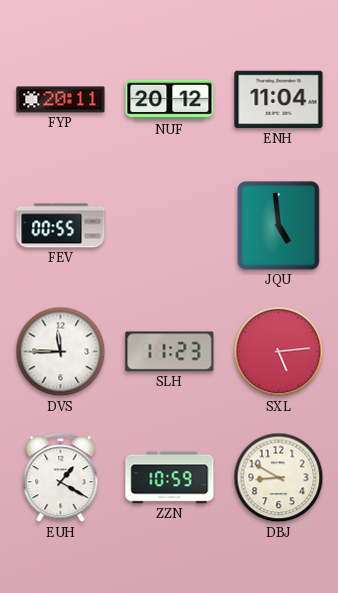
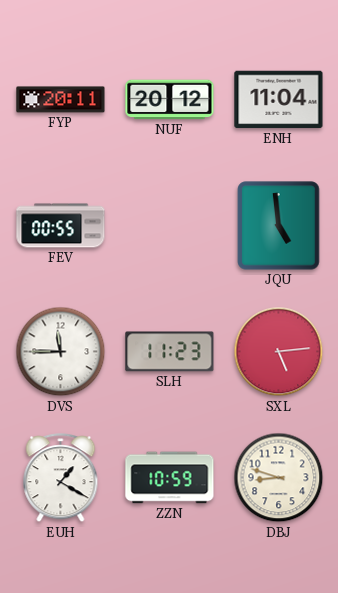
DBJ: 8:50 -> 8:48 (279, 478)
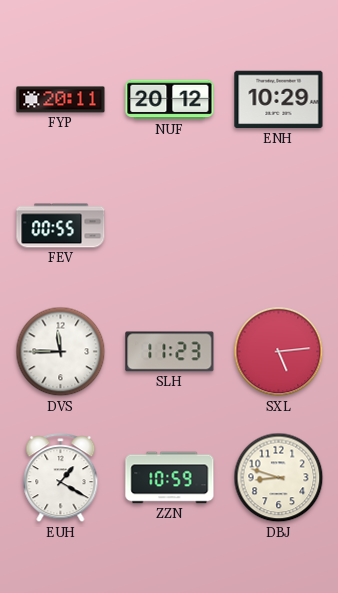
ENH: 11:04 -> 10:29 (279, 100)
JQU: 4:59 -> none (279, 226)
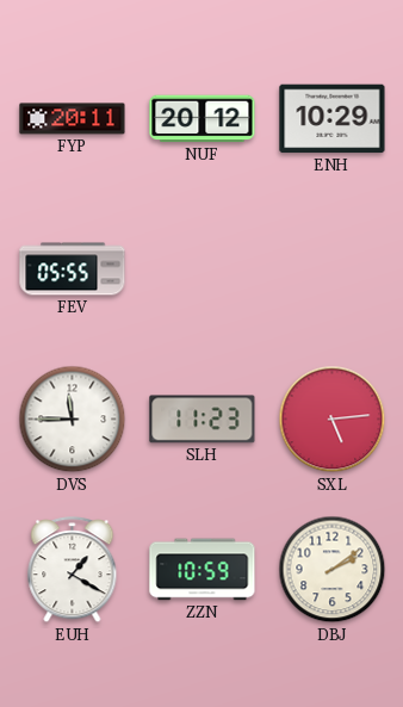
FEV: 00:55 -> 05:55 (73, 269)
DBJ: 8:48 -> 2:09 (333, 570)
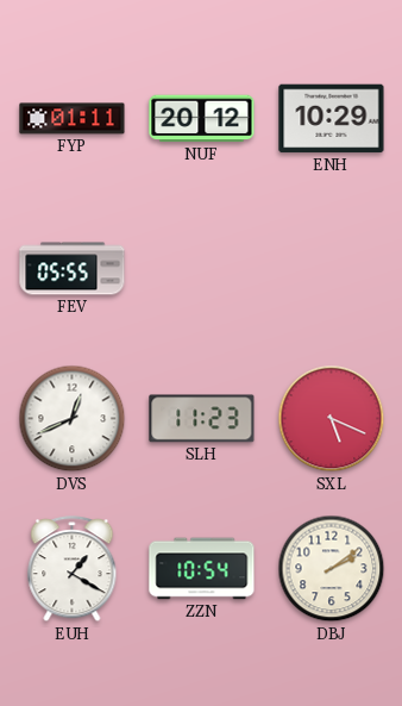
FYP: 20:11 -> 01:11 (73, 119)
DVS: 11:45 -> 12:41 (73, 419)
SXL: 5:14 -> 5:19 (332, 419)
ZZN: 10:59 -> 10:54 (202, 569)
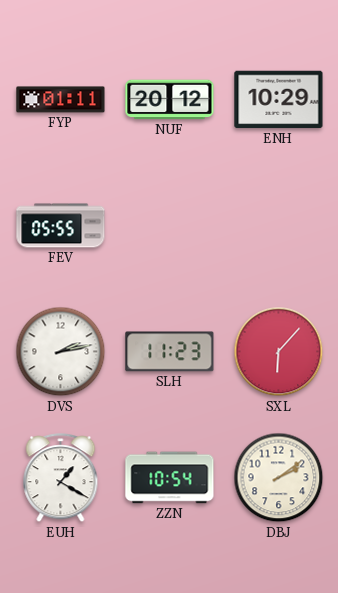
DVS: 12:41 -> 2:13 (61, 352)
SXL: 5:19 -> 6:07 (279, 352)
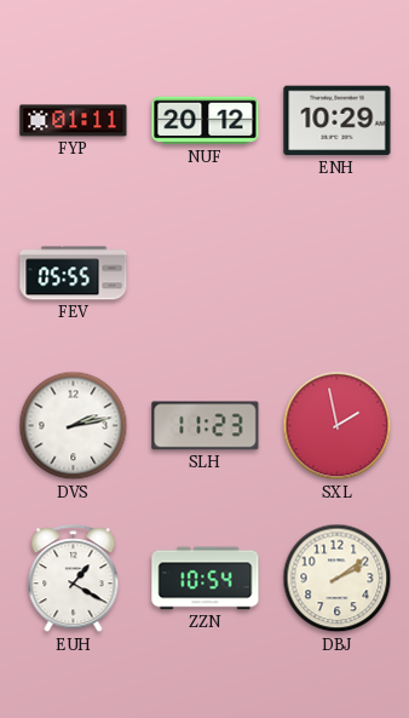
SXL: 6:07 -> 1:58 (338, 426)
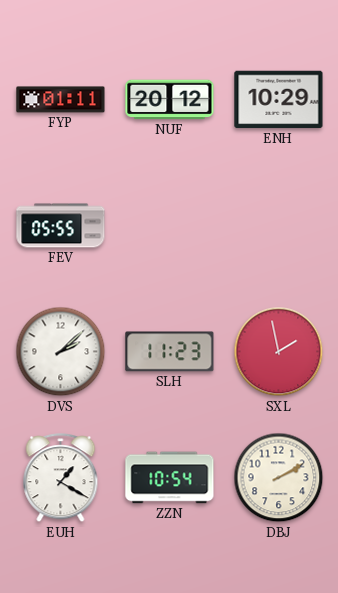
DVS: 2:13 -> 2:08 (61, 352)
DBJ: 2:09 -> 2:10 (279, 478)
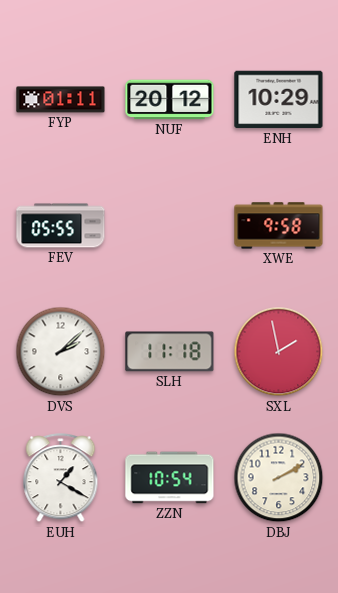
XWE: none -> 9:58 (279, 226)
SLH: 11:23 -> 11:18 (170, 352)
